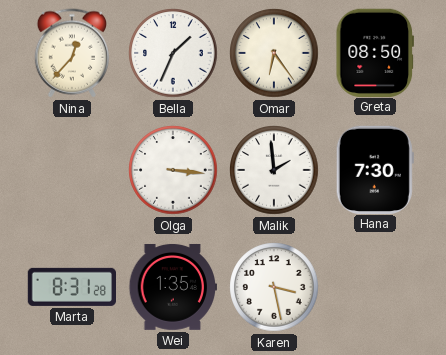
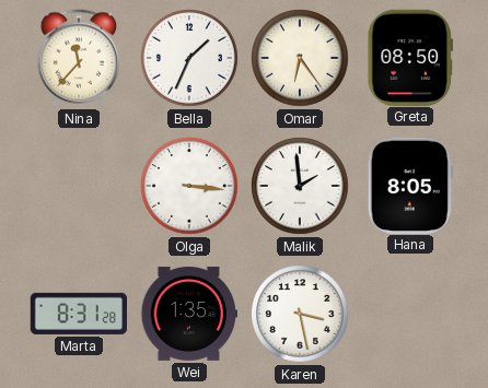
Nina: 12:37 -> 11:37 (79, 58)
Hana: 7:30 -> 8:05 (410, 185)
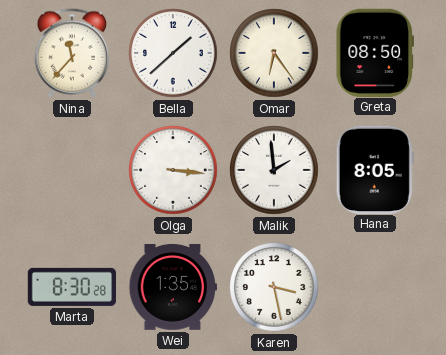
Bella: 1:34 -> 1:38 (173, 53)
Marta: 8:31 -> 8:30 (71, 287)
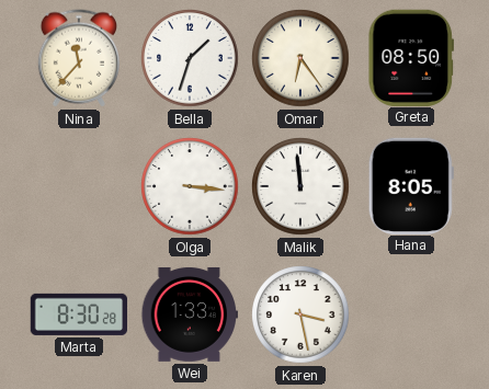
Bella: 1:38 -> 1:33 (190, 58)
Malik: 1:59 -> 11:59 (300, 186)
Wei: 1:35 -> 1:33 (189, 314)
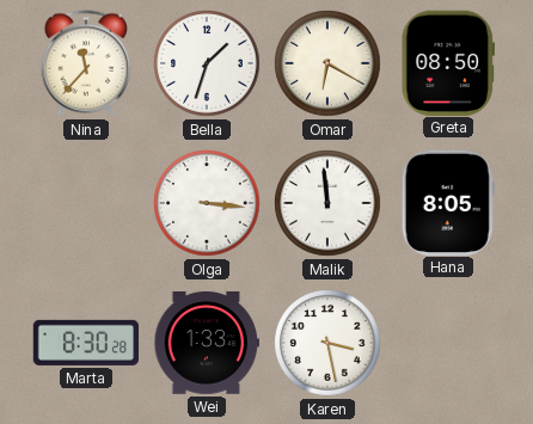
Omar: 6:24 -> 6:20 (327, 63)
